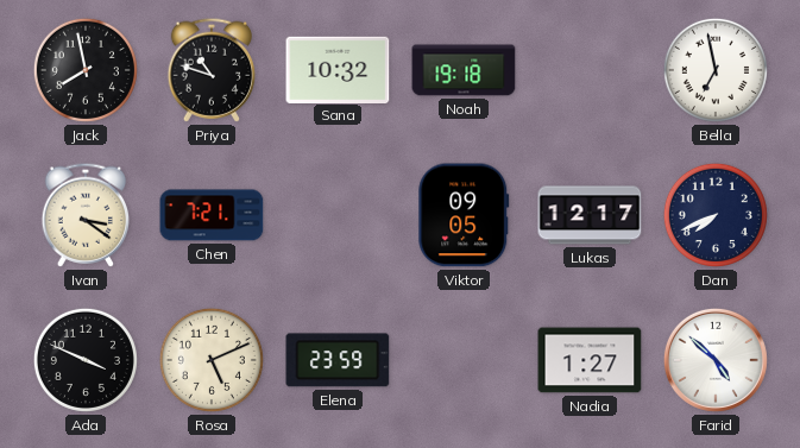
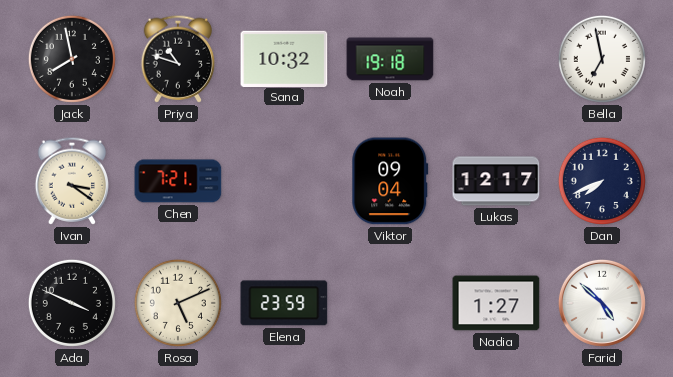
Viktor: 09:05 -> 09:04 (390, 181)
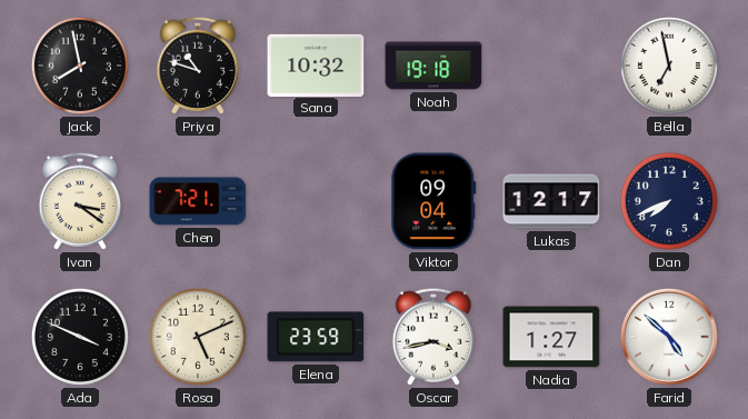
Oscar: none -> 3:43 (433, 337)
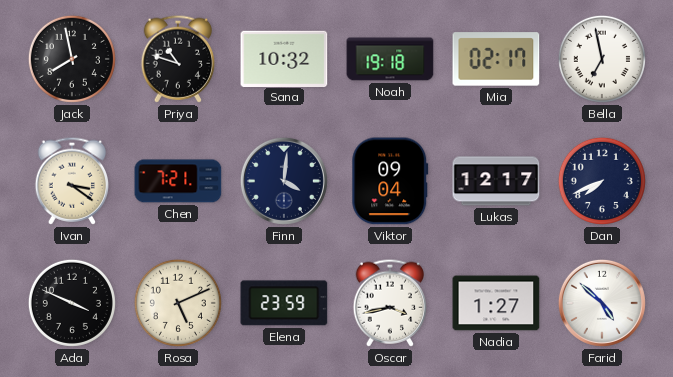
Mia: none -> 02:17 (496, 59)
Finn: none -> 4:01 (284, 181)
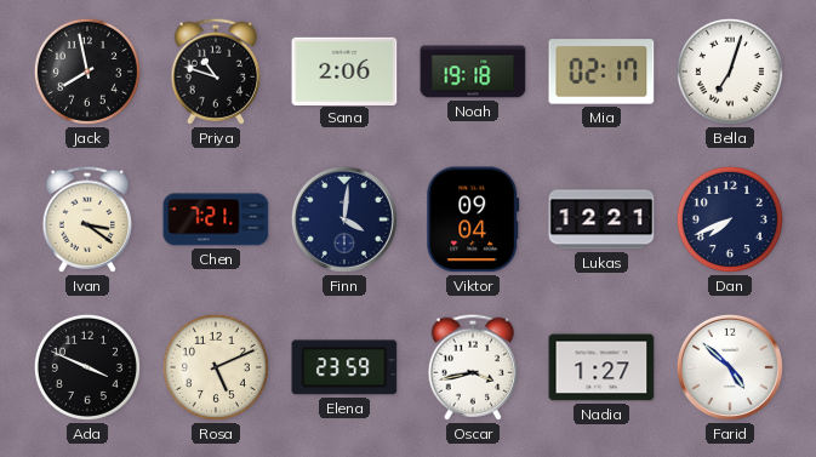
Sana: 10:32 -> 2:06 (344, 70)
Bella: 6:58 -> 7:03 (730, 72)
Lukas: 12:17 -> 12:21 (601, 219)
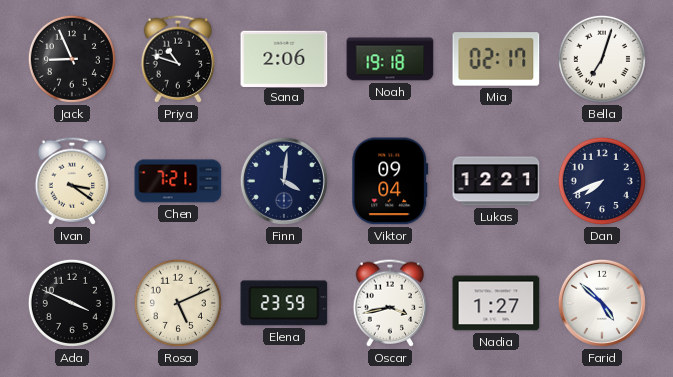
Jack: 7:58 -> 8:56 (72, 59)
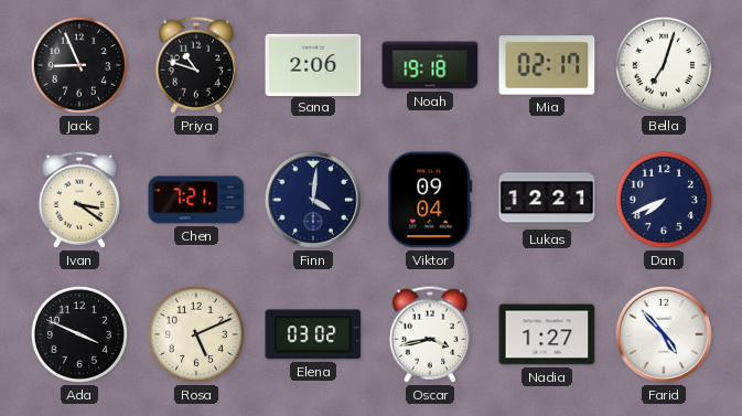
Elena: 23:59 -> 03:02 (313, 334)
Farid: 4:52 -> 4:53 (664, 334)
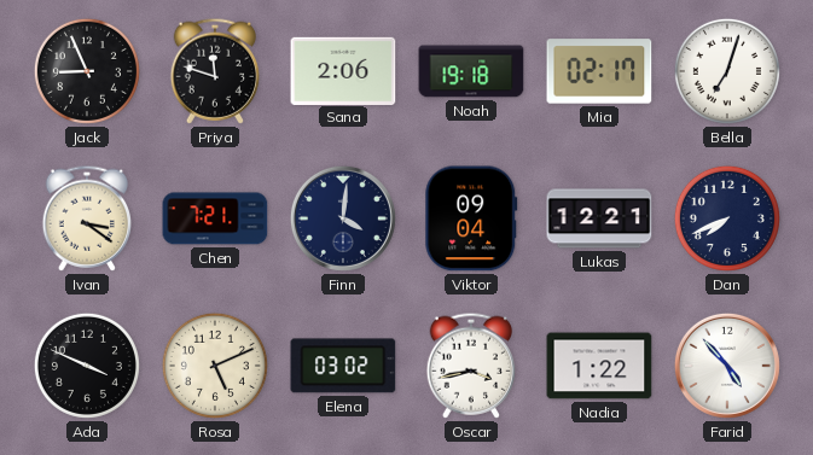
Priya: 10:48 -> 11:48 (215, 71)
Nadia: 1:27 -> 1:22 (599, 366)
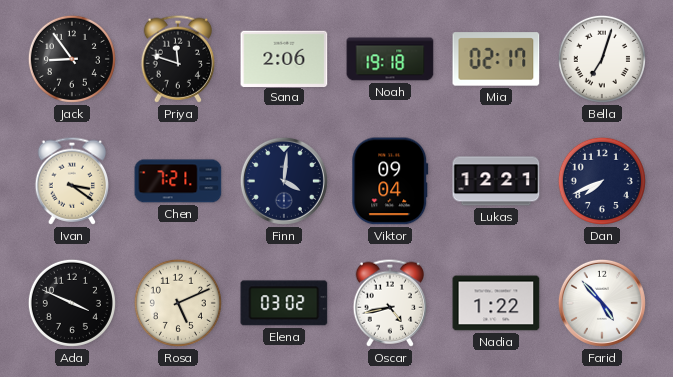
Jack: 8:56 -> 8:54 (72, 59)
Oscar: 3:43 -> 4:43 (390, 303)
